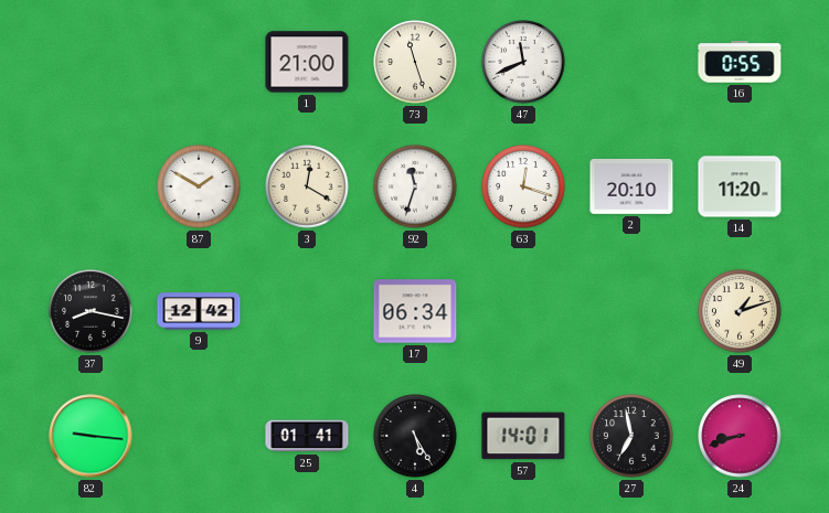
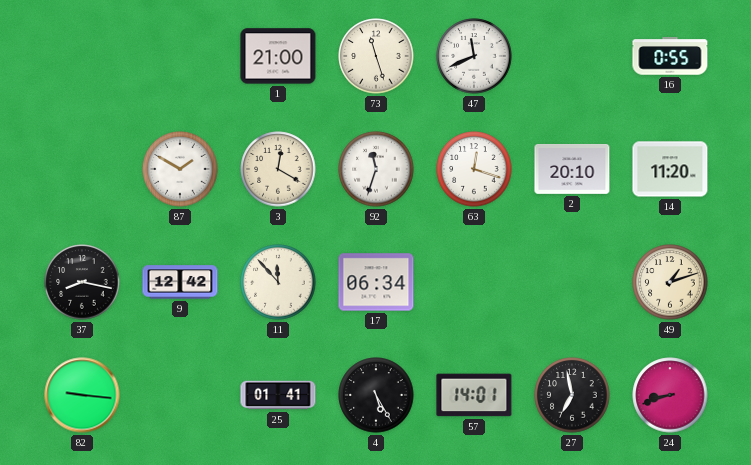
11: none -> 11:53 (278, 282)
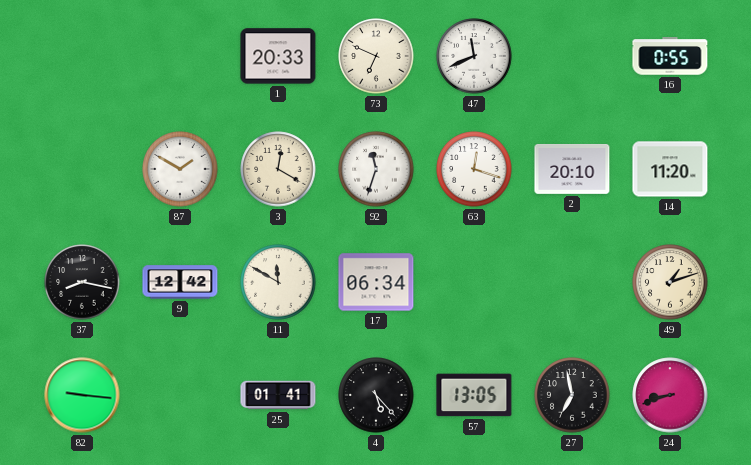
1: 21:00 -> 20:33 (278, 56)
73: 11:27 -> 6:49 (376, 56)
11: 11:53 -> 11:50 (278, 282)
4: 5:25 -> 5:23 (376, 395)
57: 14:01 -> 13:05 (474, 395)
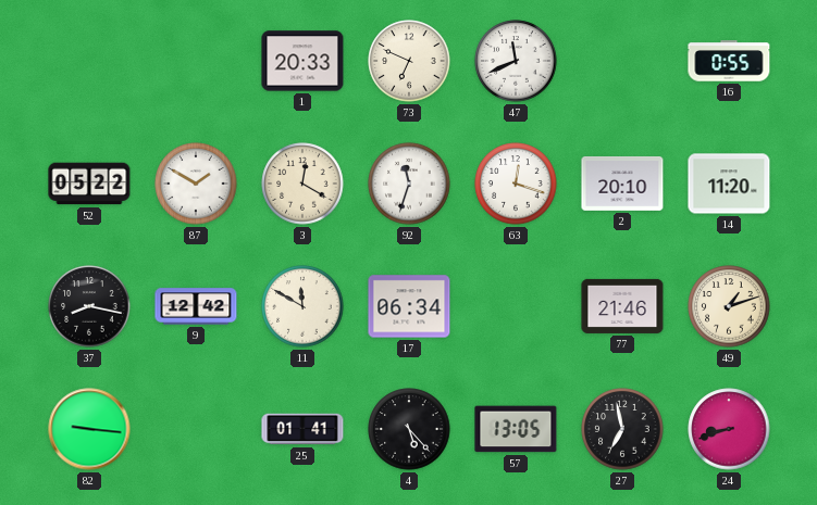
52: none -> 05:22 (89, 184)
77: none -> 21:46 (622, 306)
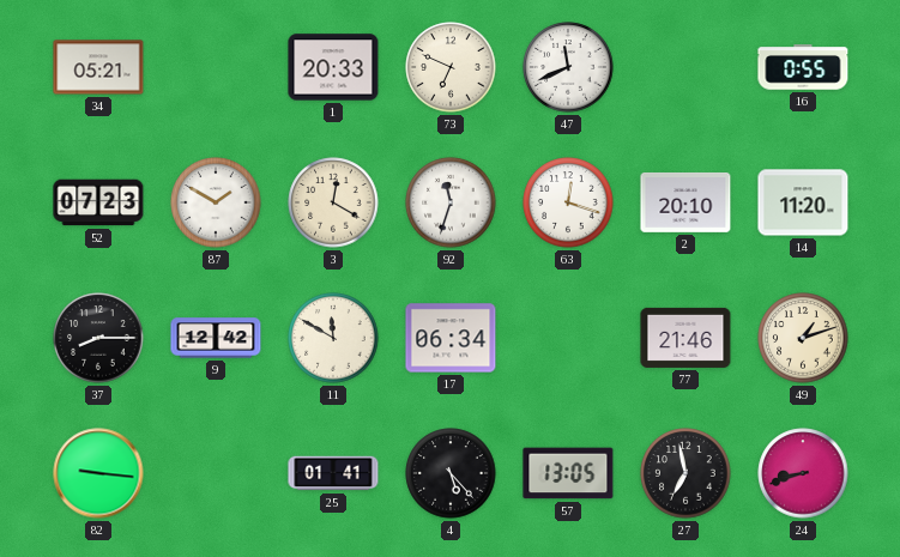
34: none -> 05:21 (98, 67)
52: 05:22 -> 07:23 (98, 202)
37: 8:17 -> 8:15 (98, 338)
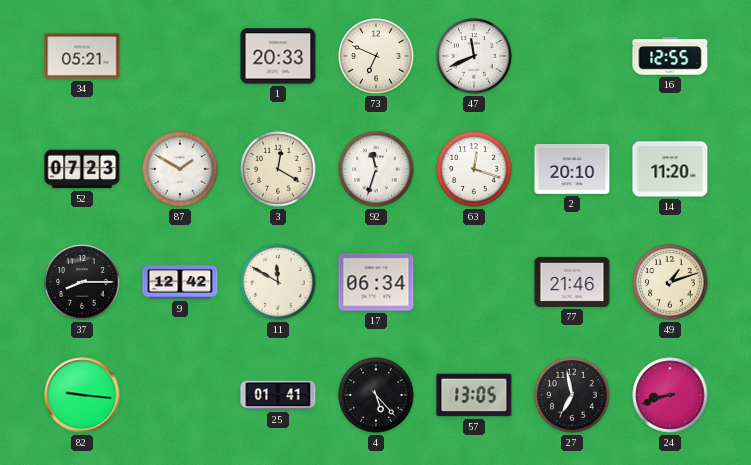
16: 0:55 -> 12:55 (670, 56)
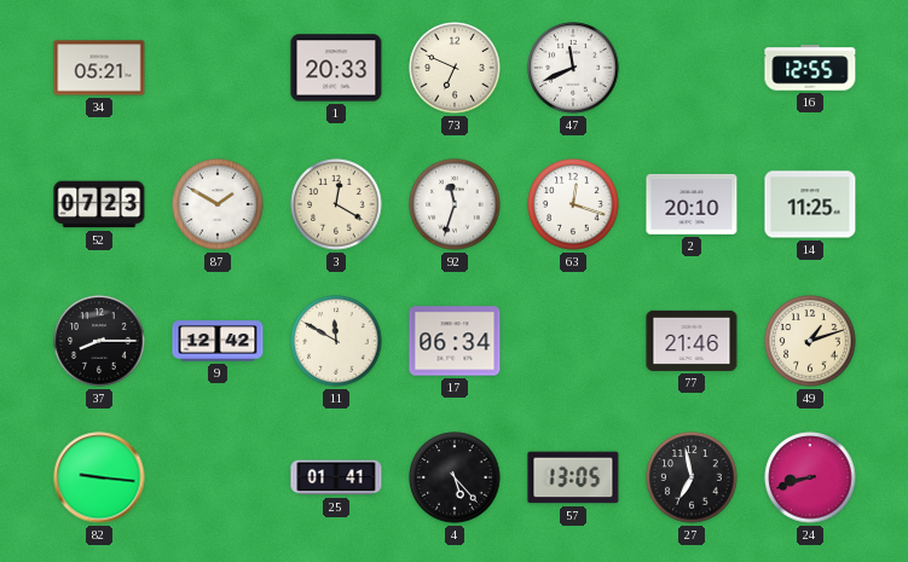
14: 11:20 -> 11:25 (810, 204)
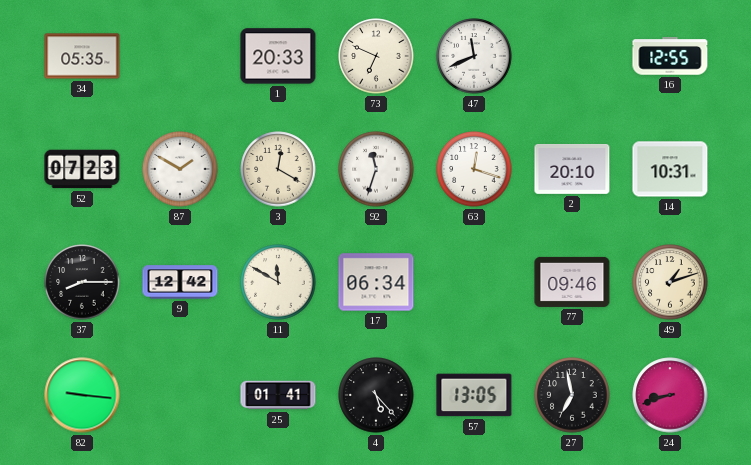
34: 05:21 -> 05:35 (82, 56)
14: 11:25 -> 10:31 (670, 169)
77: 21:46 -> 09:46 (572, 282)
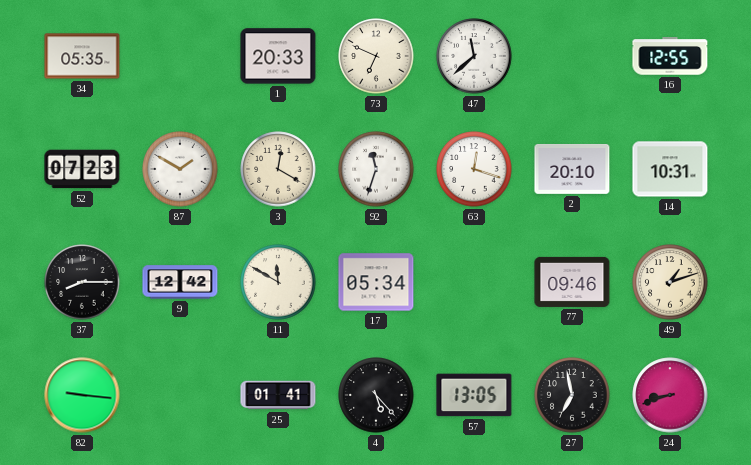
47: 11:41 -> 11:38 (474, 56)
17: 06:34 -> 05:34 (376, 282)
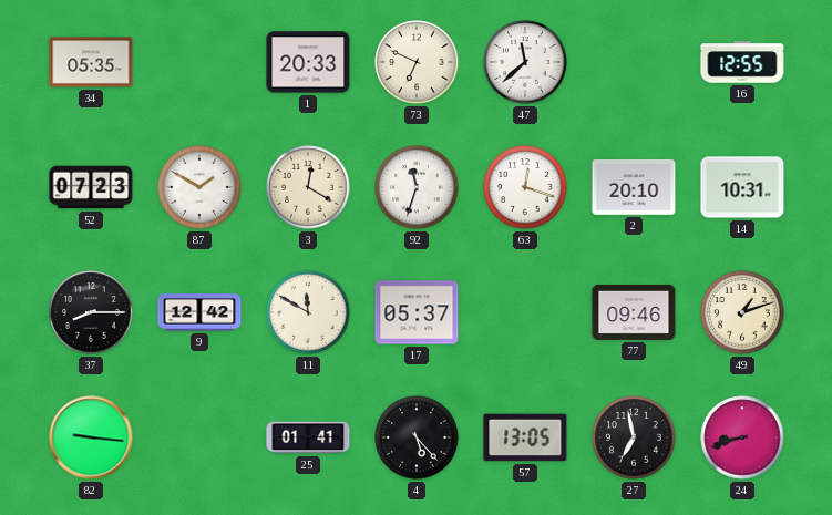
17: 05:34 -> 05:37 (417, 312)
